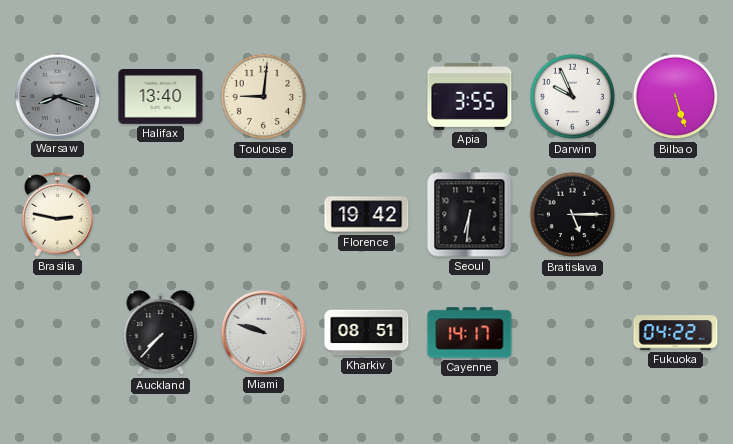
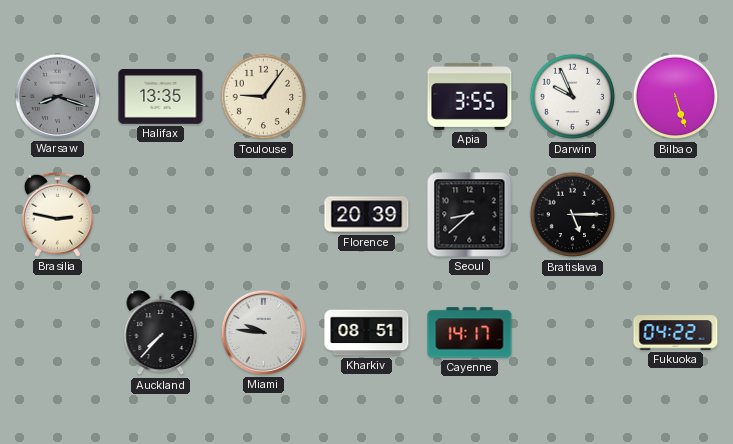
Halifax: 13:40 -> 13:35 (161, 97)
Toulouse: 9:01 -> 9:06 (264, 97)
Florence: 19:42 -> 20:39 (367, 215)
Seoul: 6:31 -> 8:38 (470, 215)
Miami: 9:48 -> 9:46 (263, 332)
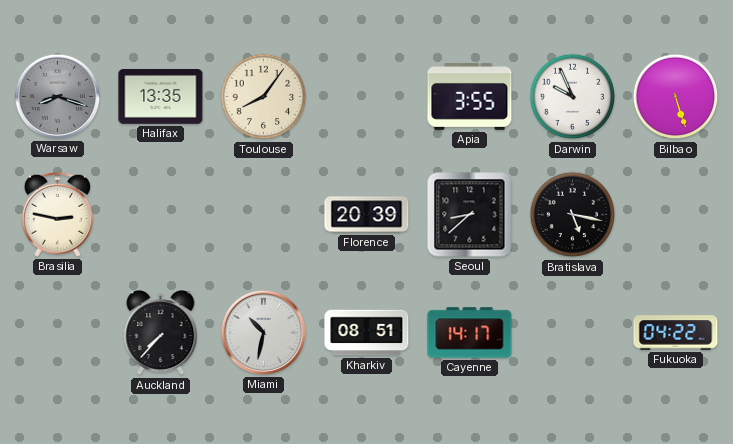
Toulouse: 9:06 -> 8:06 (264, 97)
Bratislava: 5:15 -> 5:17 (573, 215)
Miami: 9:46 -> 10:32 (263, 332)
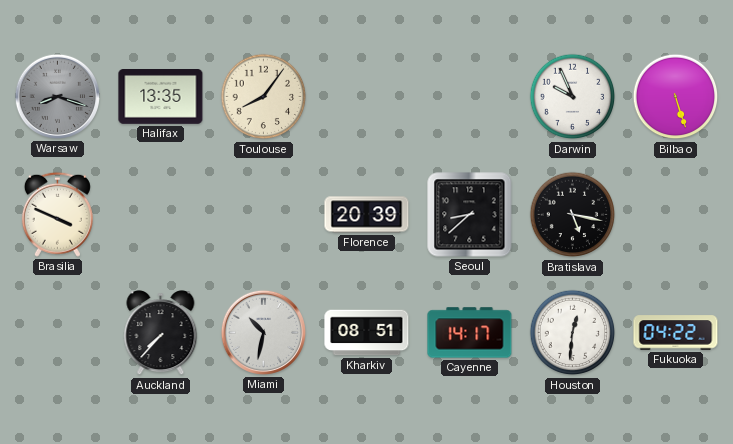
Apia: 3:55 -> none (470, 97)
Brasilia: 2:47 -> 3:49 (57, 214)
Houston: none -> 12:31 (573, 333)
